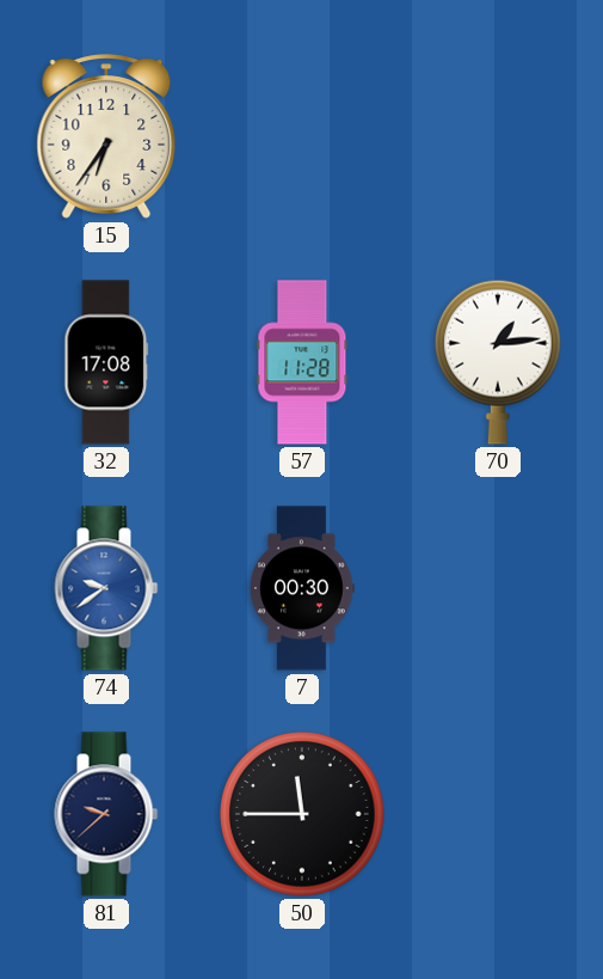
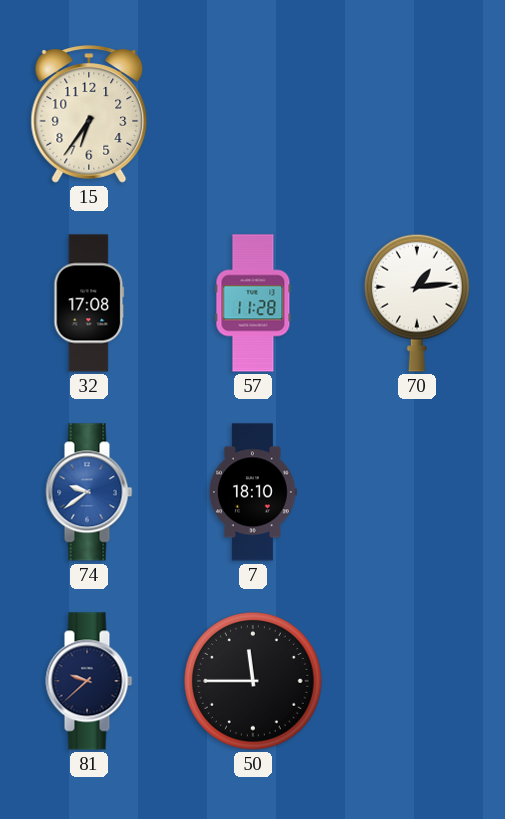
7: 00:30 -> 18:10 (254, 492)
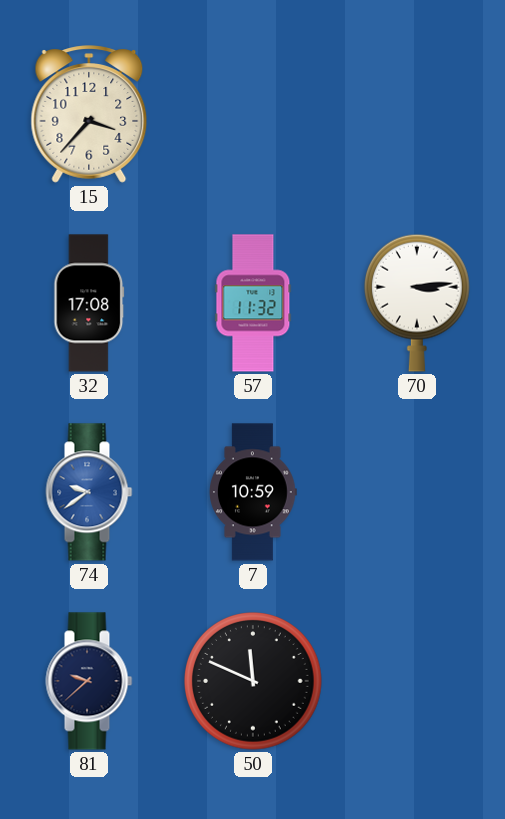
15: 6:36 -> 3:37 (89, 114)
57: 11:28 -> 11:32 (253, 303)
70: 1:14 -> 3:14 (417, 303)
7: 18:10 -> 10:59 (254, 492)
50: 11:45 -> 11:49 (253, 681)
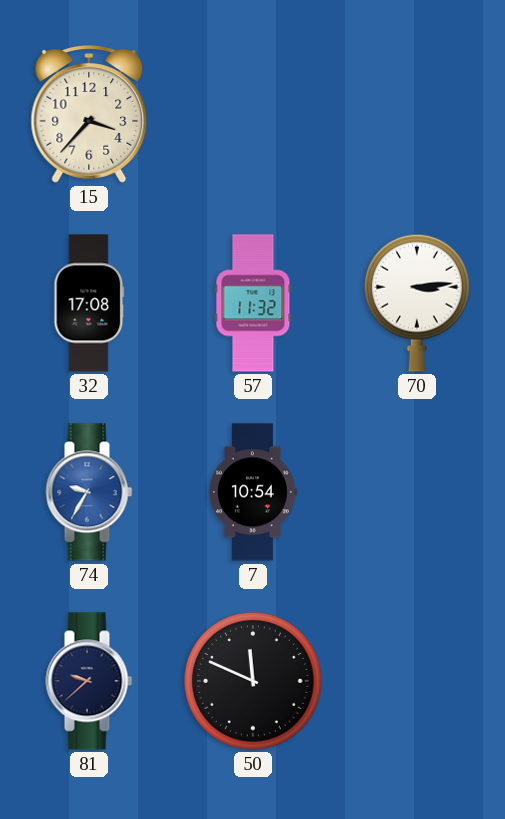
74: 9:39 -> 9:35 (89, 492)
7: 10:59 -> 10:54 (254, 492)
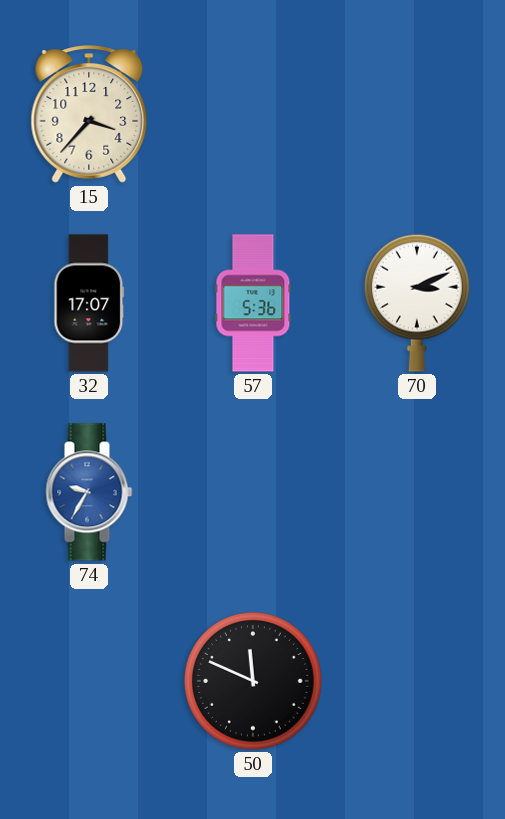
32: 17:08 -> 17:07 (89, 303)
57: 11:32 -> 5:36 (253, 303)
70: 3:14 -> 3:11 (417, 303)
7: 10:54 -> none (254, 492)
81: 9:38 -> none (89, 681)
